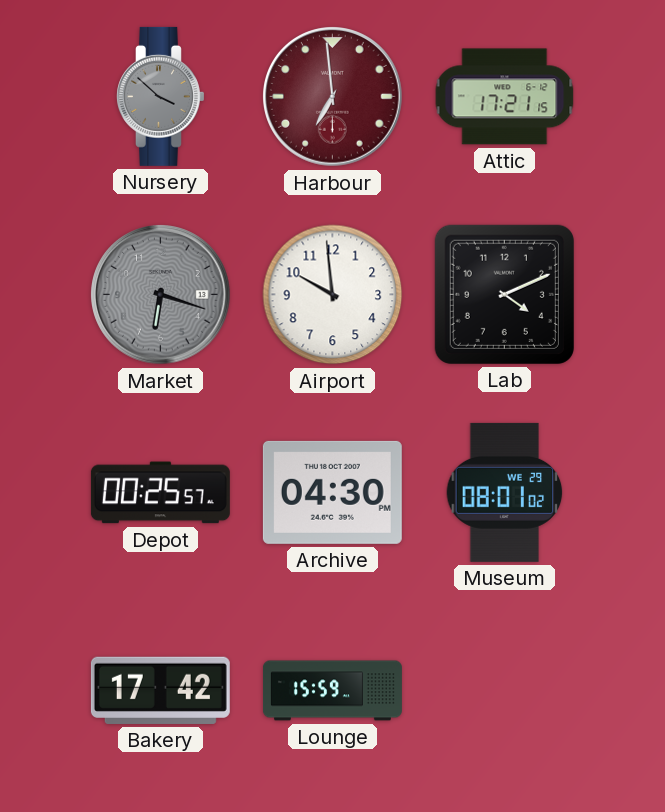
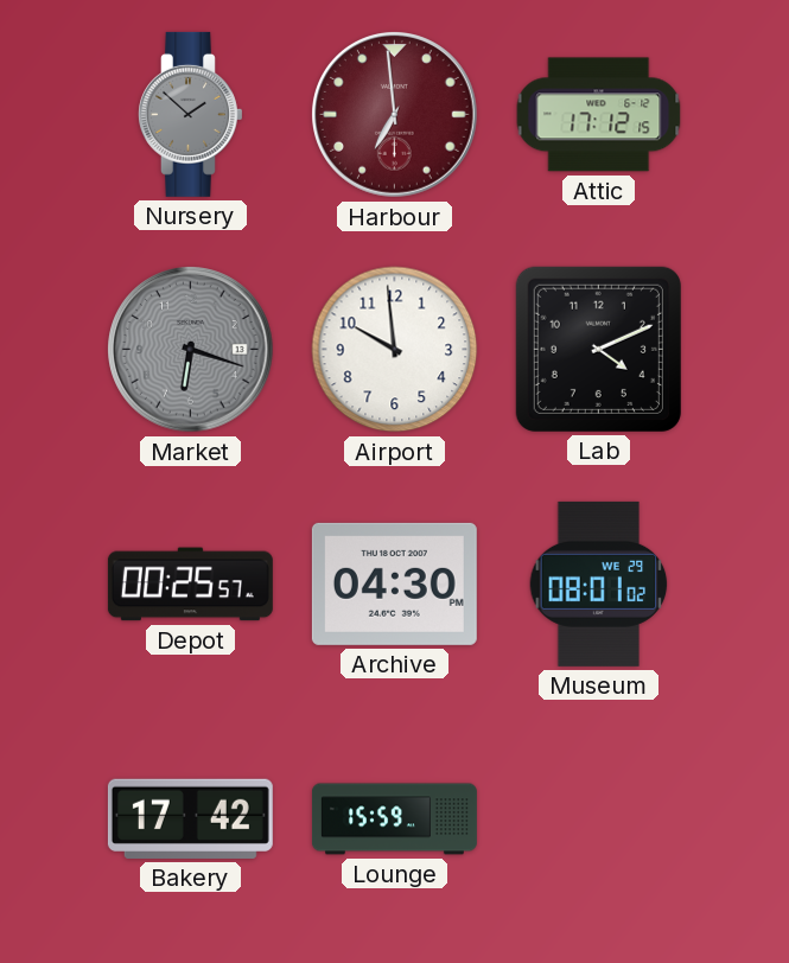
Nursery: 3:52 -> 1:52 (191, 114)
Attic: 17:21 -> 17:12 (599, 115)
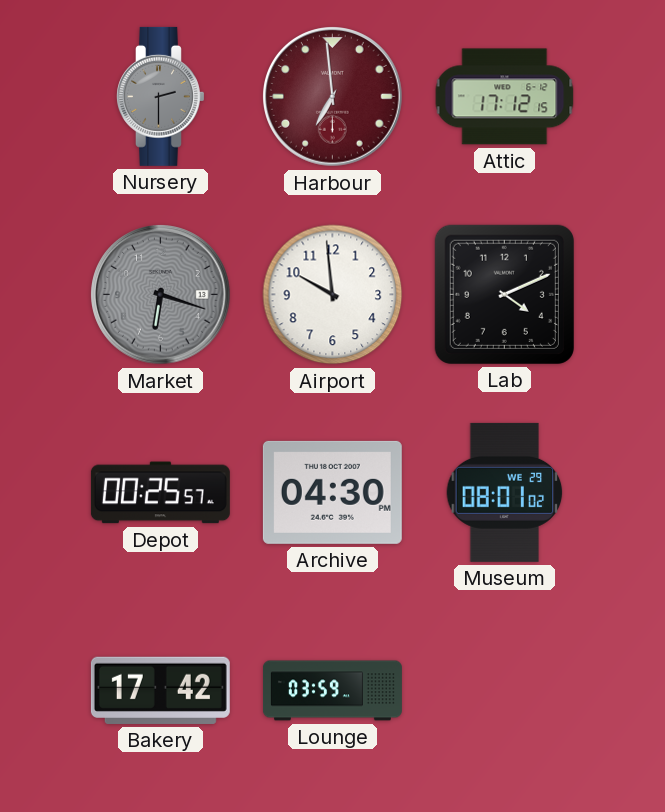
Nursery: 1:52 -> 2:30 (161, 96)
Lounge: 15:59 -> 03:59 (332, 691)
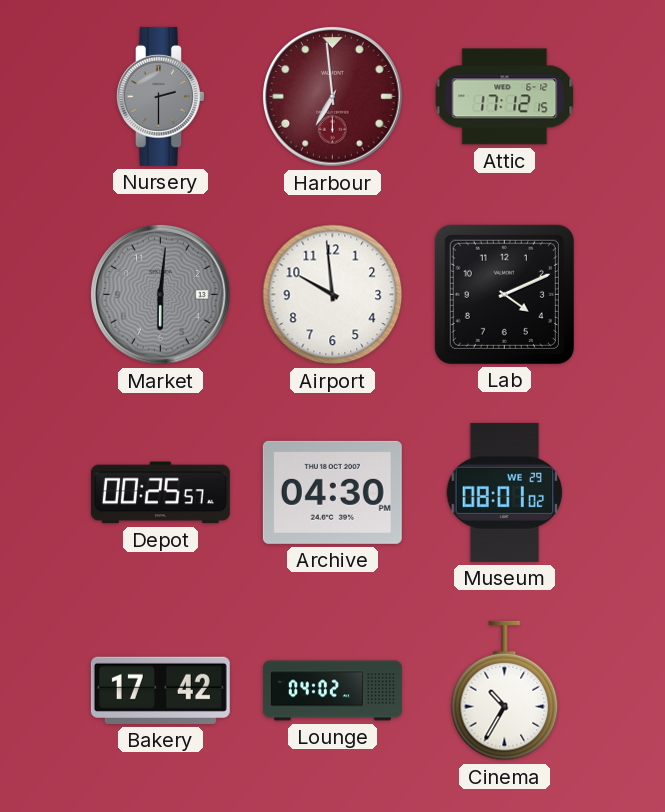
Market: 6:18 -> 6:01 (161, 295)
Lounge: 03:59 -> 04:02 (332, 691)
Cinema: none -> 10:35 (505, 691)
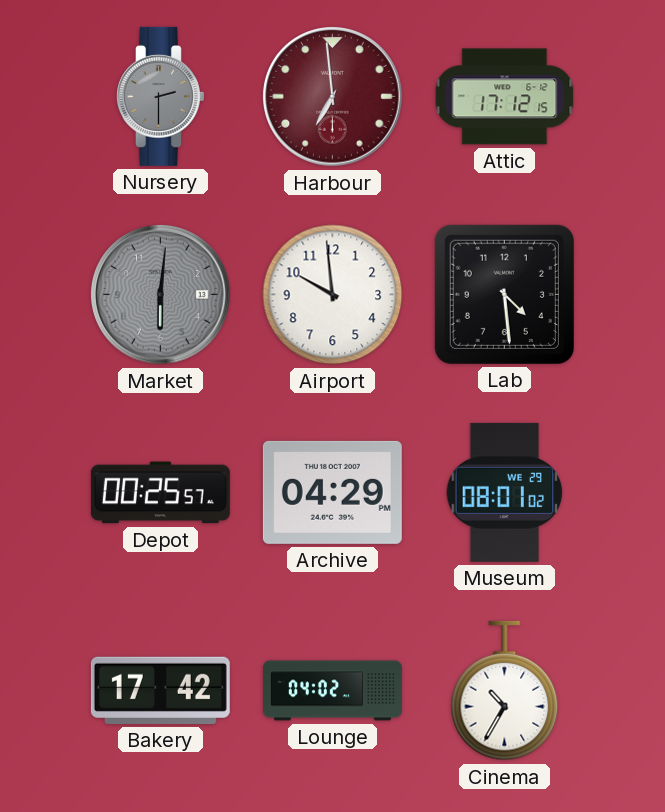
Lab: 4:11 -> 4:29 (504, 294)
Archive: 04:30 -> 04:29 (332, 492)
